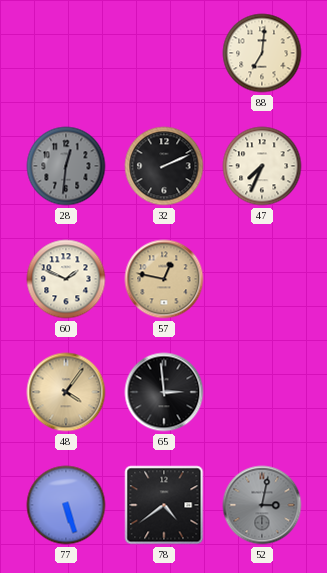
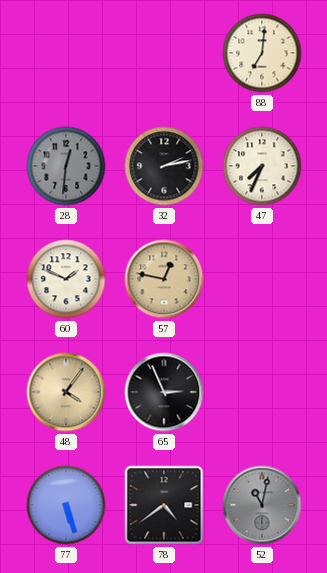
32: 2:11 -> 2:13 (164, 166)
65: 2:59 -> 2:56 (164, 392)
52: 3:02 -> 11:02 (262, 505)
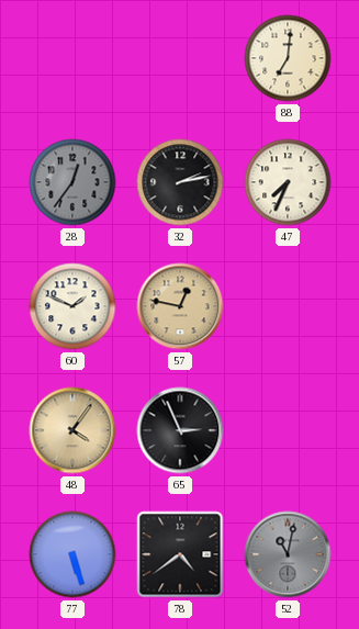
28: 12:31 -> 12:36 (72, 182)
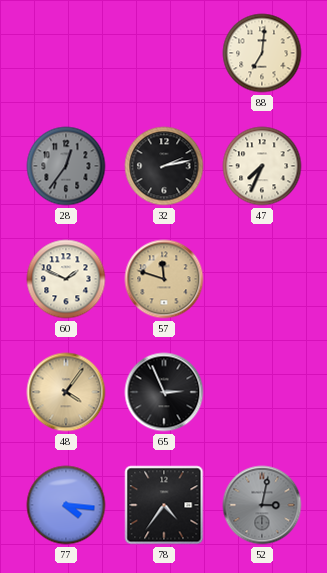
57: 12:47 -> 11:48 (164, 279)
77: 5:27 -> 4:16 (66, 505)
78: 4:39 -> 4:36 (164, 505)
52: 11:02 -> 3:02 (262, 505)
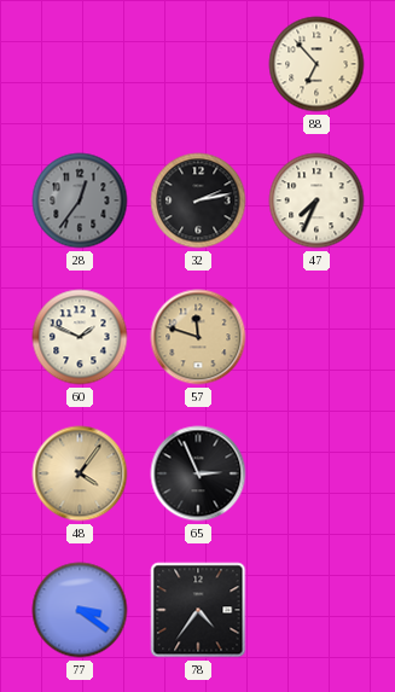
88: 7:01 -> 6:53 (316, 64)
77: 4:16 -> 3:21 (80, 610)
52: 3:02 -> none (262, 505)
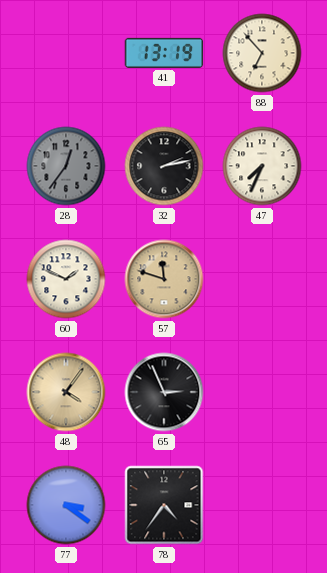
41: none -> 13:19 (164, 53)
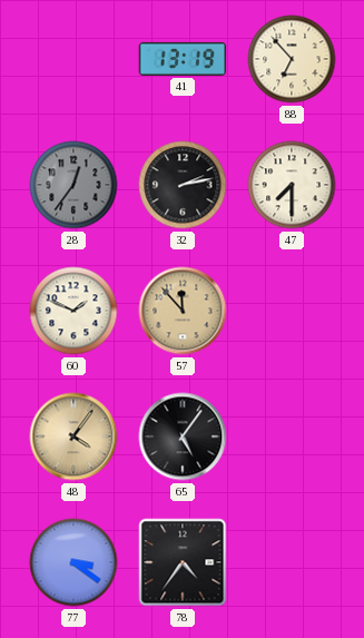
47: 7:34 -> 7:30 (292, 185)
57: 11:48 -> 11:53 (183, 311)
65: 2:56 -> 5:06 (183, 436)
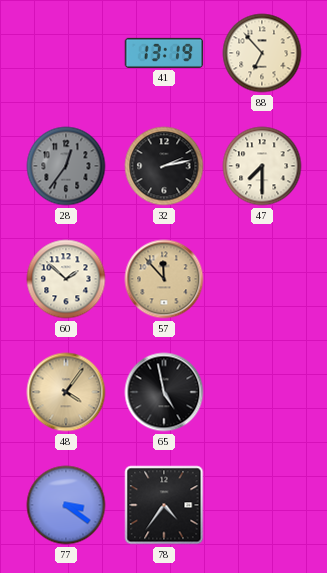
60: 1:49 -> 1:52 (66, 279)
65: 5:06 -> 4:58 (164, 392)
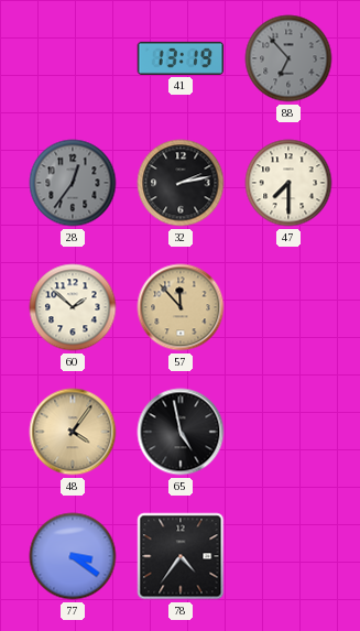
88 dial: cream -> grey (288, 58)
